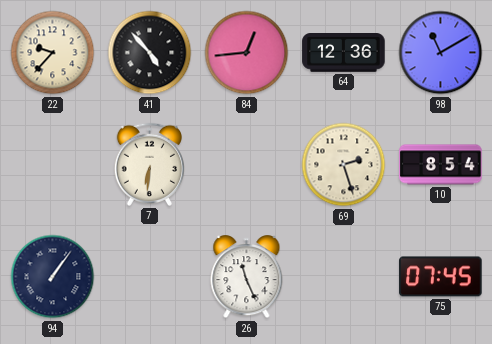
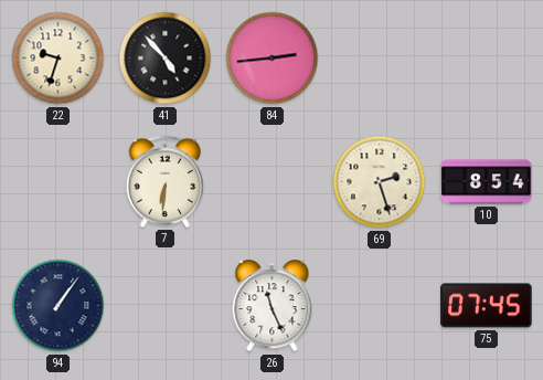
22: 9:37 -> 9:33 (58, 59)
84: 12:44 -> 2:44 (273, 59)
64: 12:36 -> none (344, 53)
98: 11:10 -> none (441, 53)
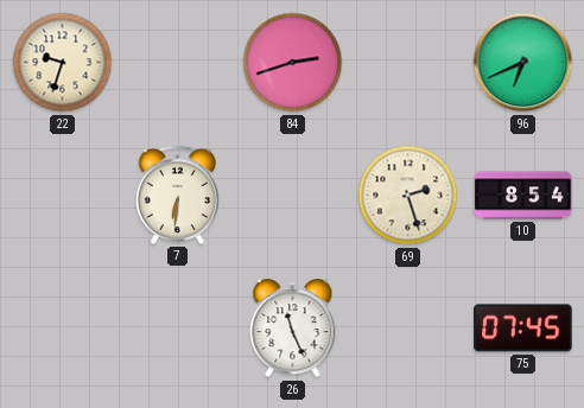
41: 4:53 -> none (166, 59)
84: 2:44 -> 2:42 (293, 63)
96: none -> 6:41 (523, 63)
94: 1:06 -> none (58, 306)
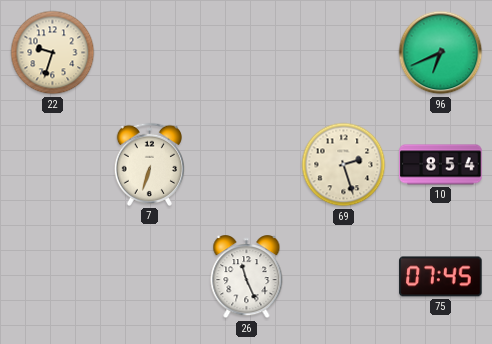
84: 2:42 -> none (293, 63)
7: 6:31 -> 6:33 (149, 164)
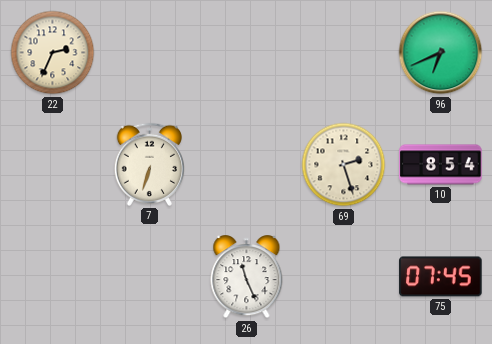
22: 9:33 -> 2:34 (53, 53)
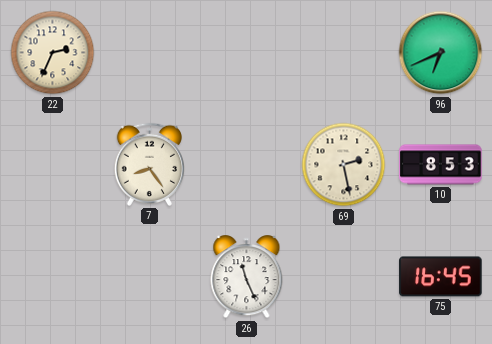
7: 6:33 -> 8:24 (149, 164)
69: 2:27 -> 2:28 (344, 165)
10: 8:54 -> 8:53 (441, 165)
75: 07:45 -> 16:45 (441, 277)
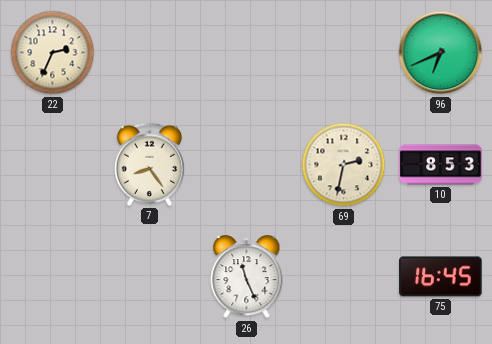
69: 2:28 -> 2:32 (344, 165)
